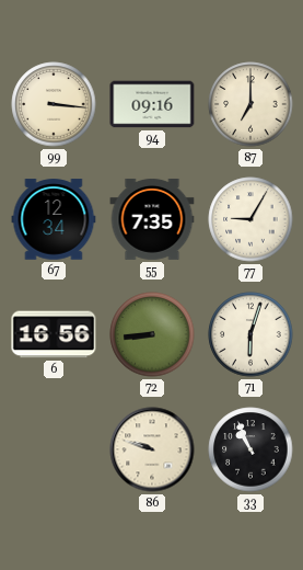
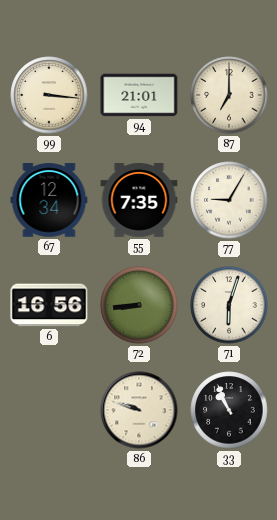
94: 09:16 -> 21:01 (139, 95)
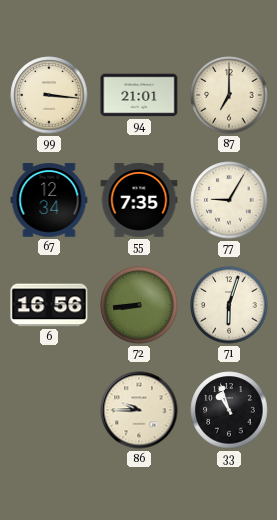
86: 9:48 -> 9:45 (139, 410)
33: 10:56 -> 10:57 (229, 410)
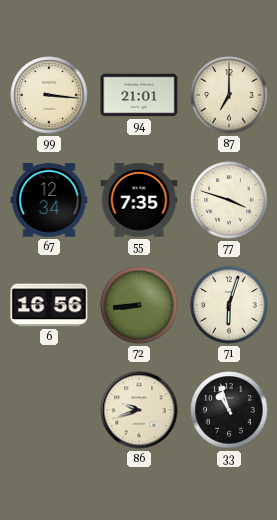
77: 9:05 -> 3:48 (229, 200)
86: 9:45 -> 9:42 (139, 410)
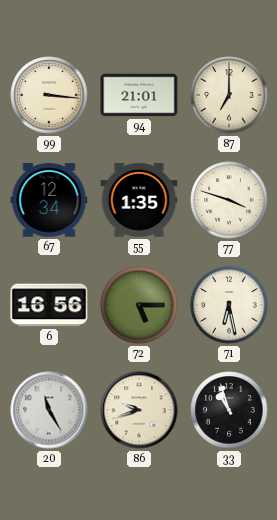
55: 7:35 -> 1:35 (139, 200)
72: 8:44 -> 5:15 (139, 305)
71: 6:03 -> 6:28 (229, 305)
20: none -> 11:25 (49, 410)
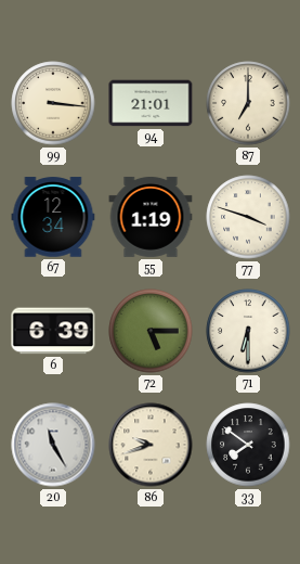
55: 1:35 -> 1:19 (151, 217)
6: 16:56 -> 6:39 (53, 331)
71: 6:28 -> 6:30 (248, 331)
33: 10:57 -> 7:51 (248, 445)
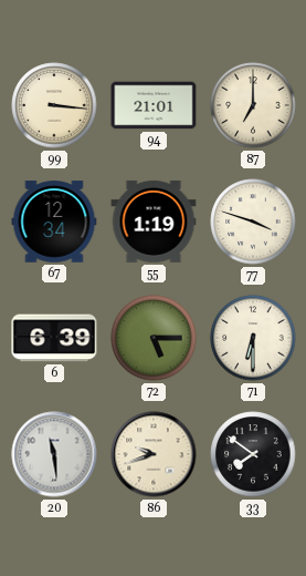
20: 11:25 -> 11:29 (54, 454)
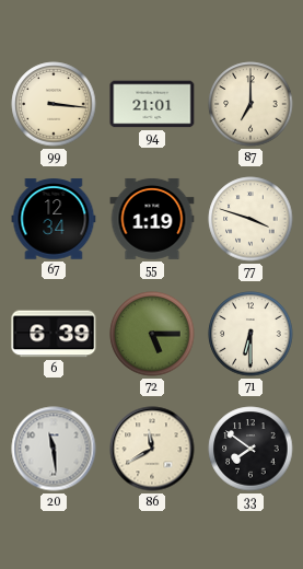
86: 9:42 -> 11:40 (152, 449)
